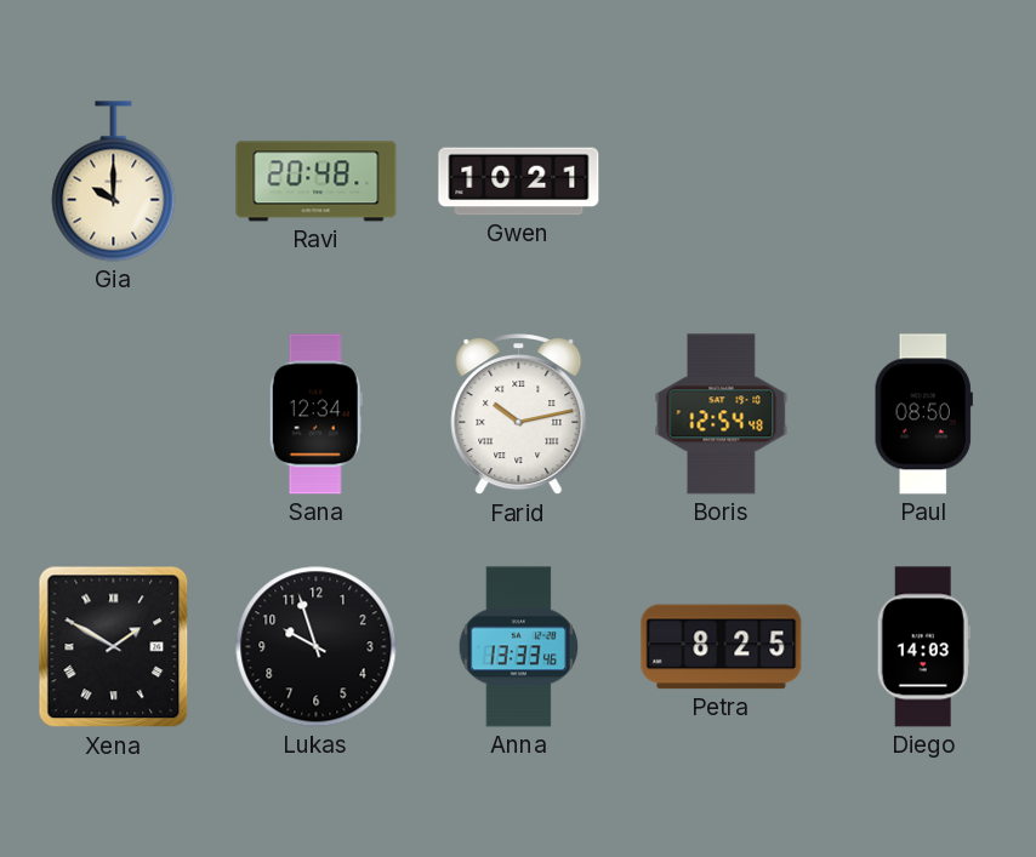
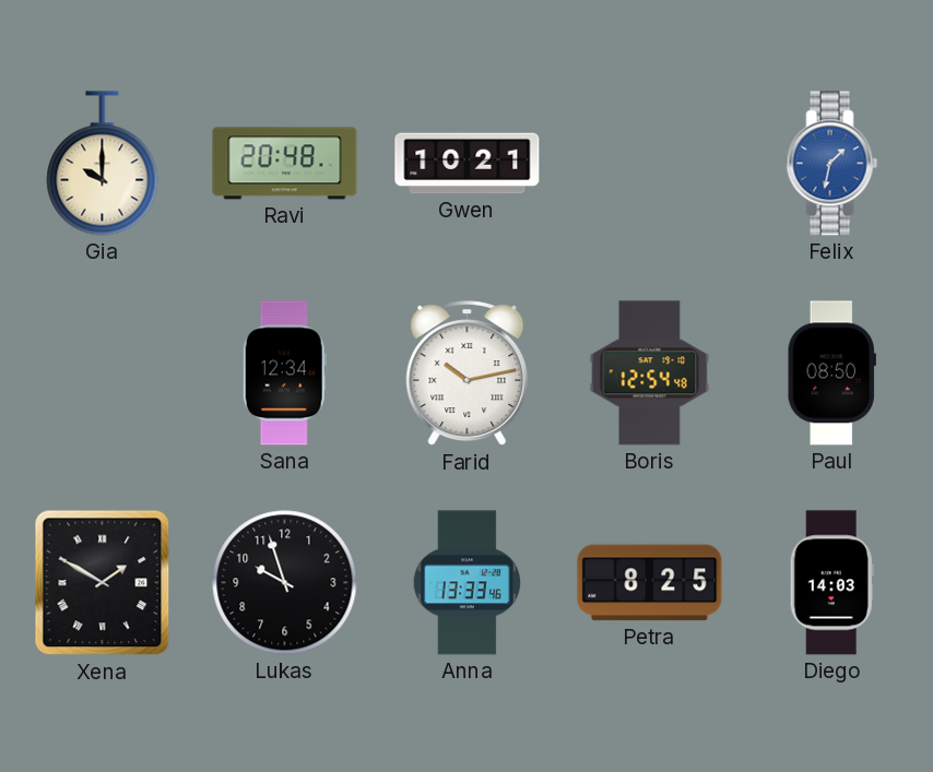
Felix: none -> 1:32 (832, 164)
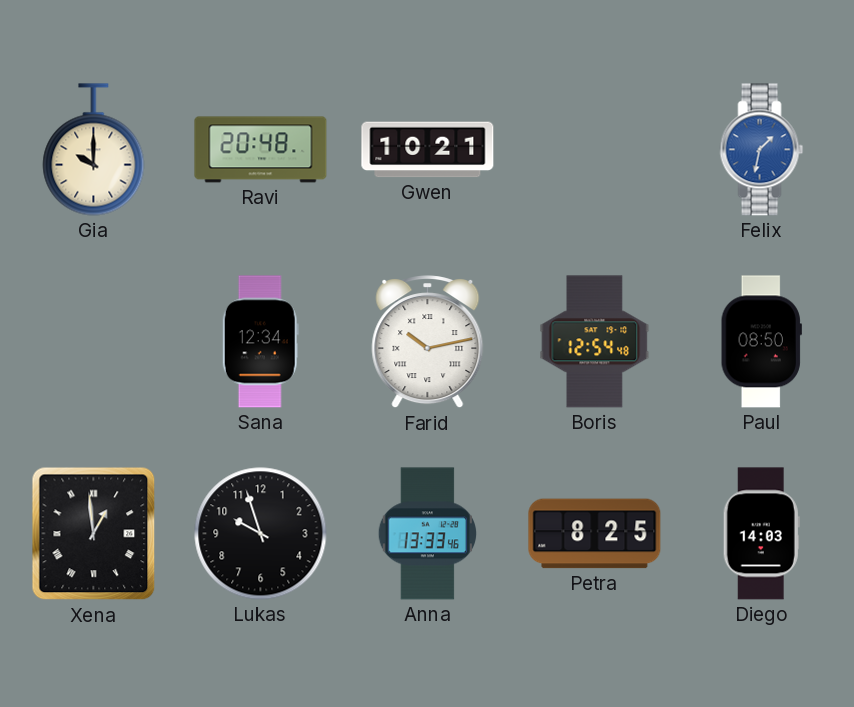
Xena: 1:50 -> 12:59 (94, 534)
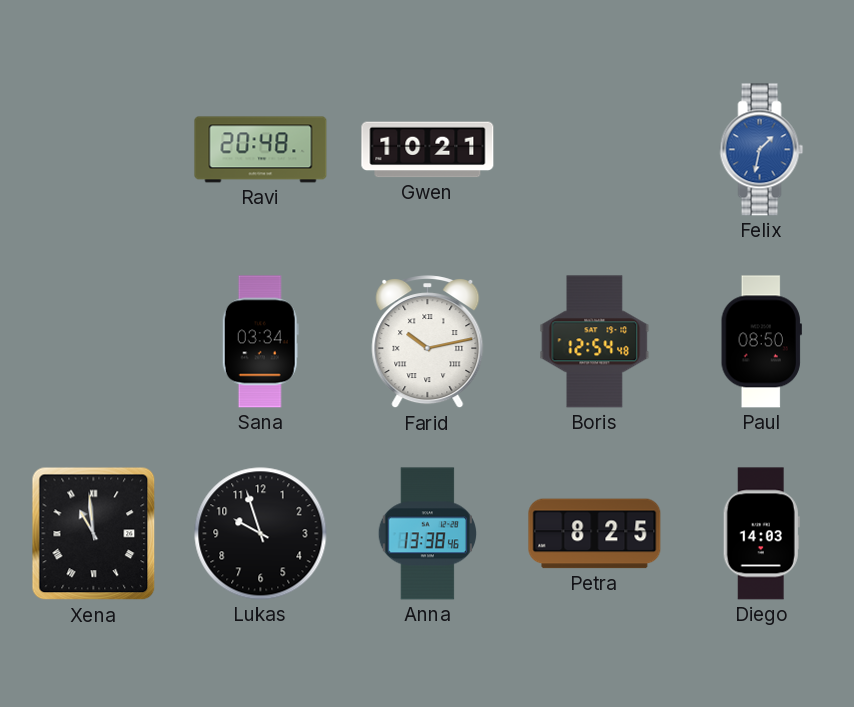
Gia: 10:00 -> none (94, 150)
Sana: 12:34 -> 03:34 (260, 342)
Xena: 12:59 -> 10:59 (94, 534)
Anna: 13:33 -> 13:38 (428, 534)
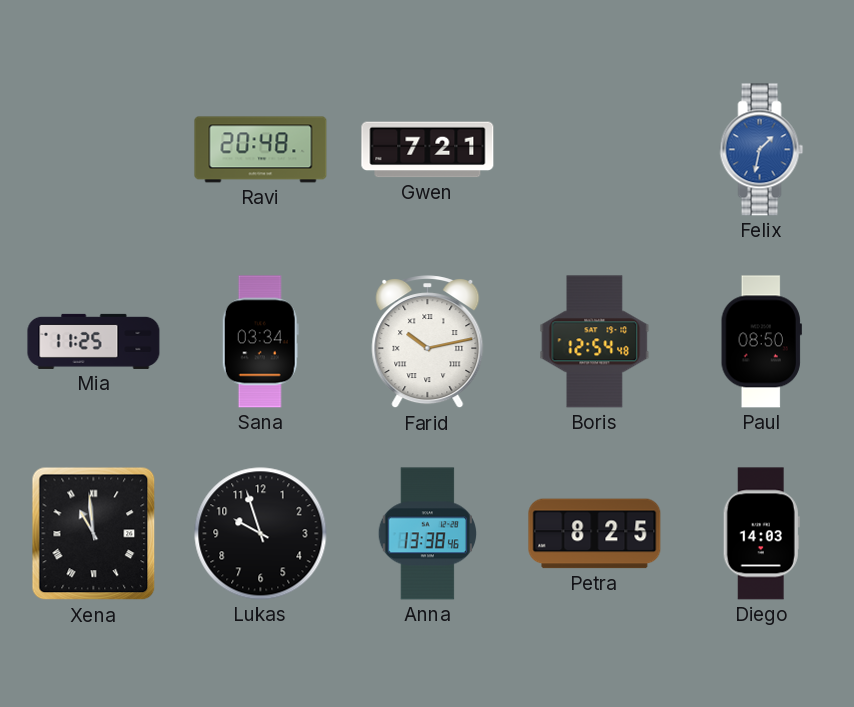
Gwen: 10:21 -> 7:21 (428, 150)
Mia: none -> 11:25 (94, 341)
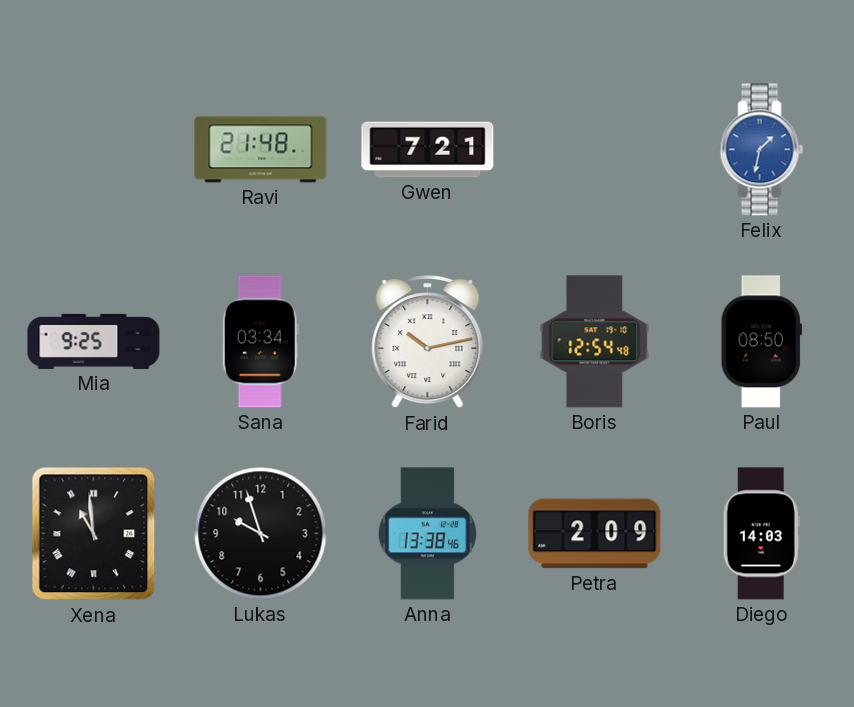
Ravi: 20:48 -> 21:48 (261, 150)
Mia: 11:25 -> 9:25 (94, 341)
Petra: 8:25 -> 2:09 (595, 534)
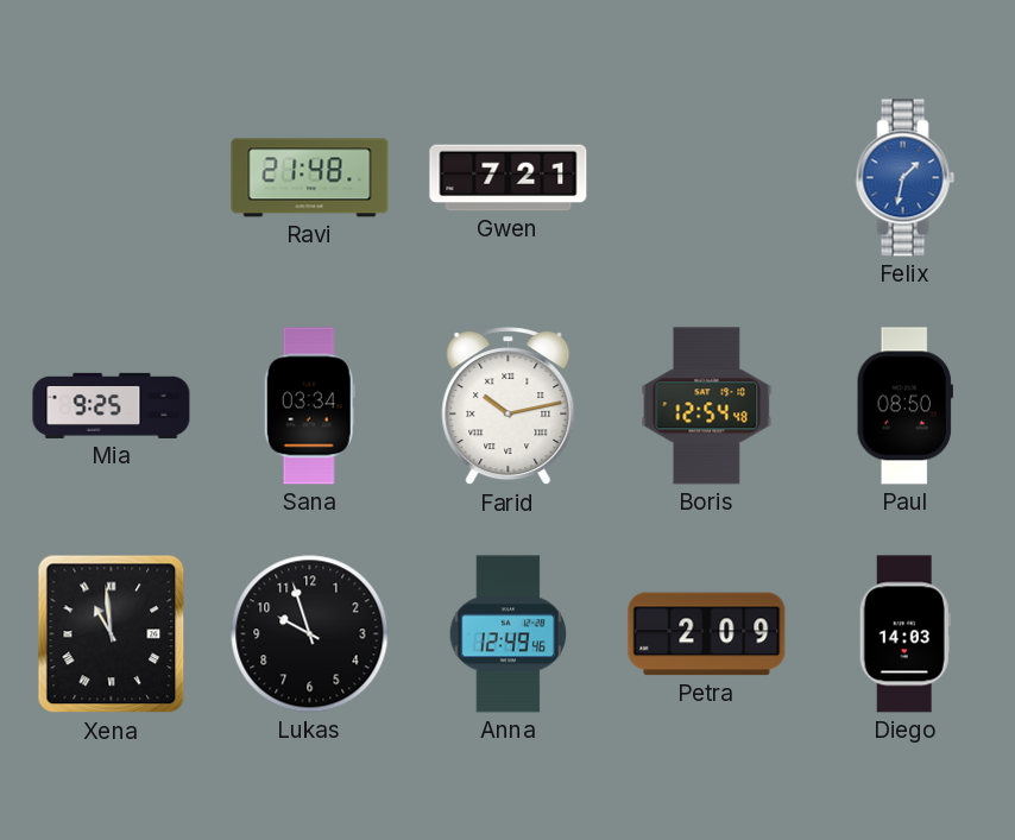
Anna: 13:38 -> 12:49 (509, 634)
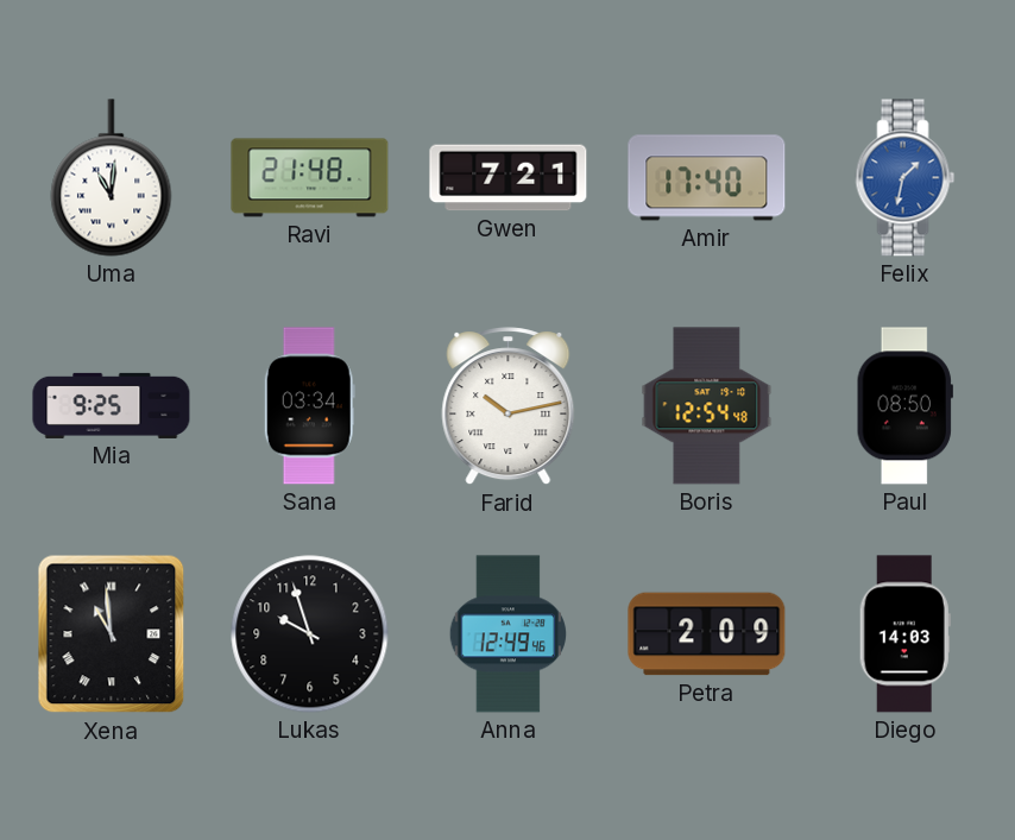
Uma: none -> 11:01 (112, 178)
Amir: none -> 17:40 (707, 178)
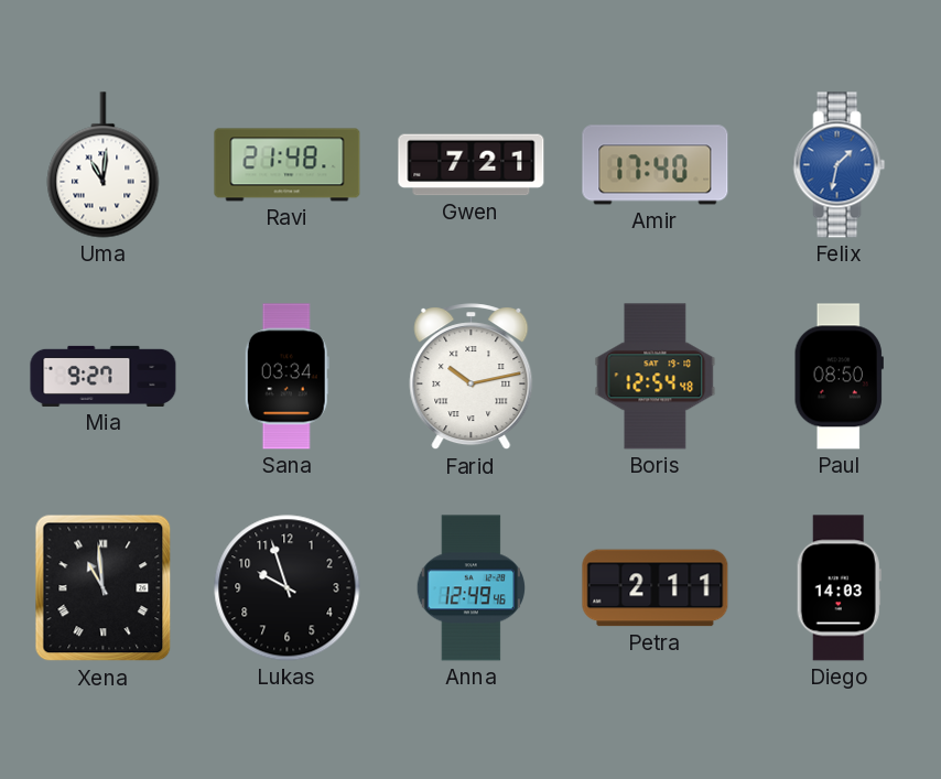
Mia: 9:25 -> 9:27 (104, 376)
Petra: 2:09 -> 2:11 (656, 588)
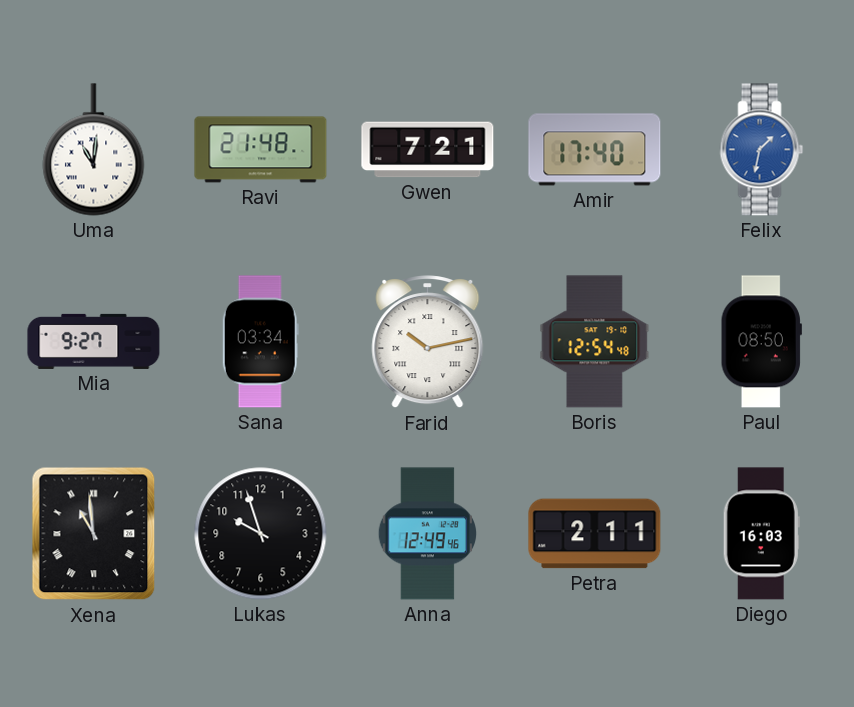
Diego: 14:03 -> 16:03 (761, 534)
